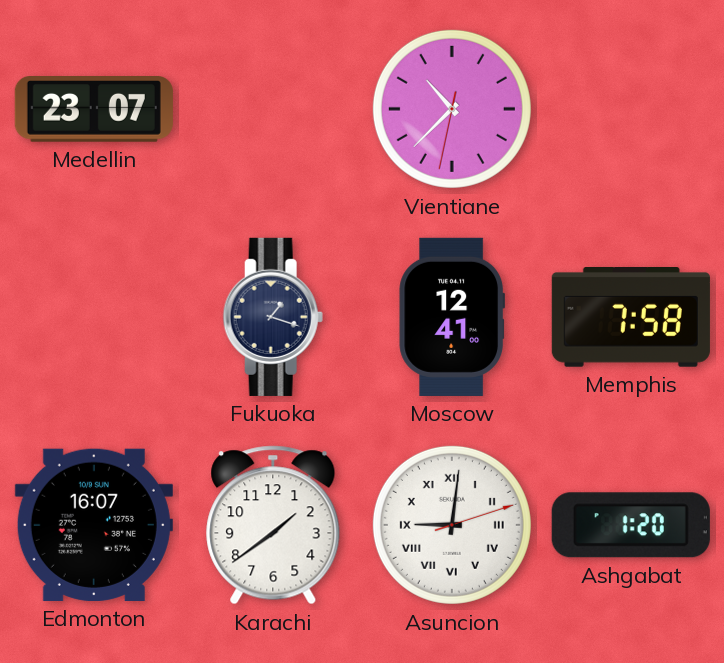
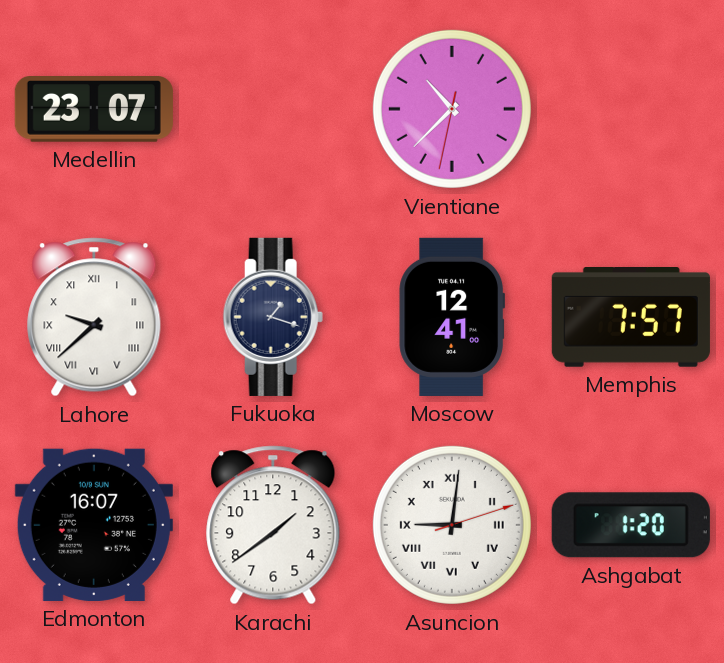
Lahore: none -> 9:38 (94, 317)
Memphis: 7:58 -> 7:57 (631, 318)
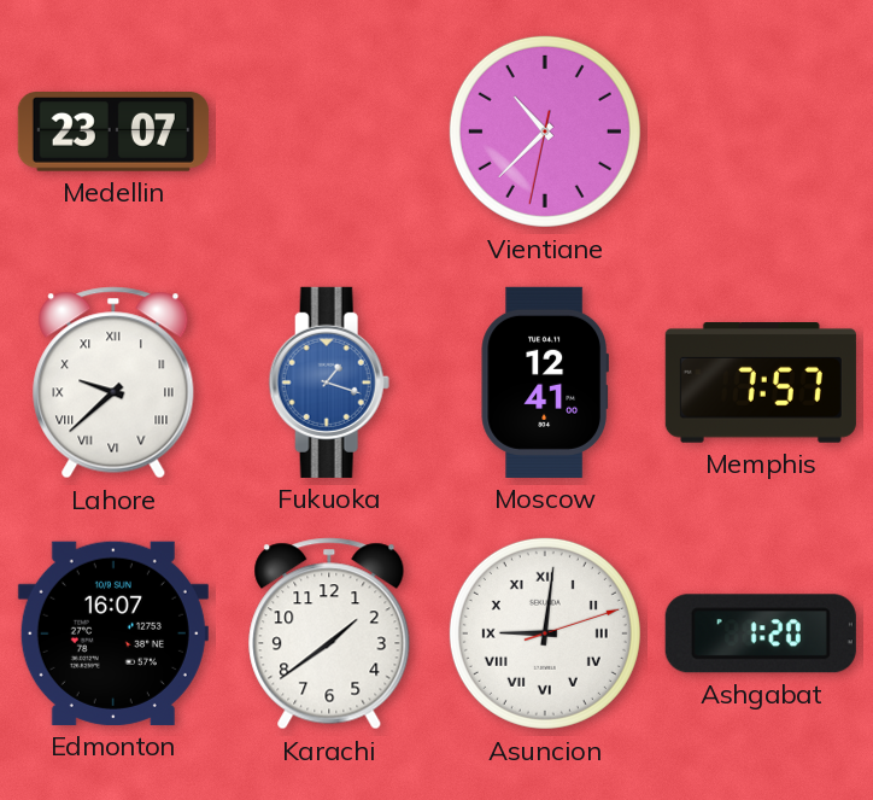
Fukuoka dial: navy -> blue (329, 383)
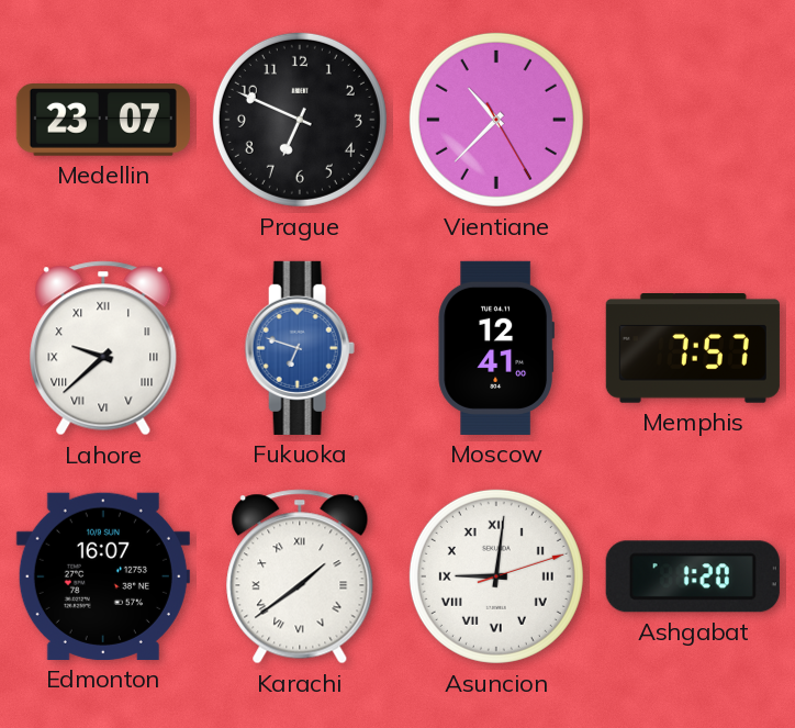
Prague: none -> 6:49 (300, 120)
Vientiane: 10:37:32 -> 10:37:25 (496, 120)
Fukuoka: 1:18 -> 6:48 (300, 348)
Karachi numerals: Arabic -> Roman (300, 576)
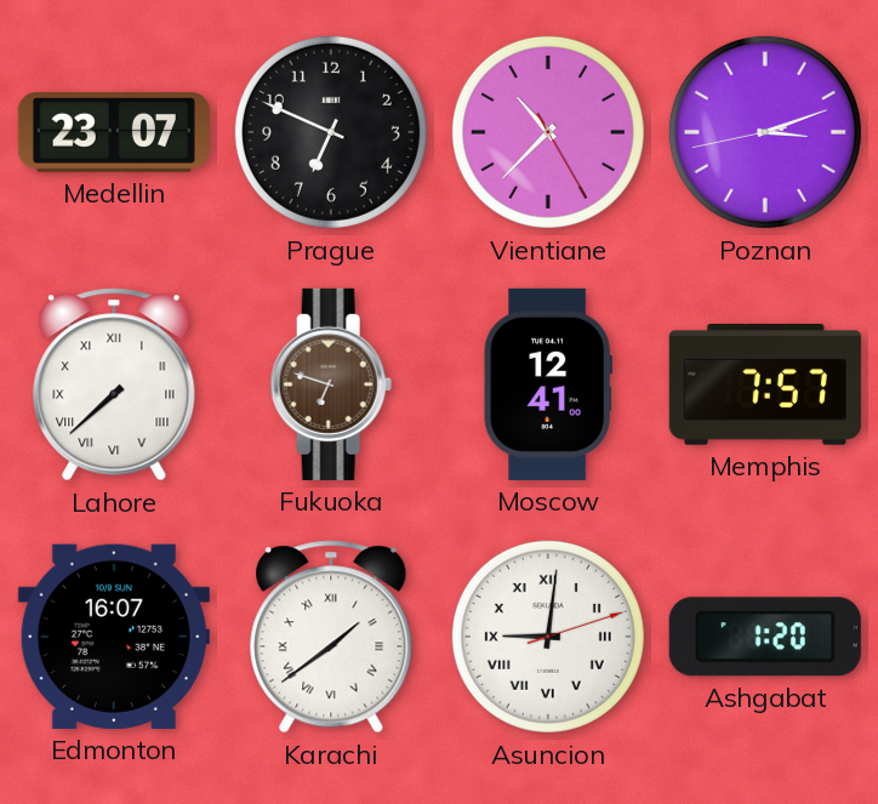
Poznan: none -> 3:11 (765, 132)
Lahore: 9:38 -> 7:38 (114, 384)
Fukuoka dial: blue -> brown (331, 384)
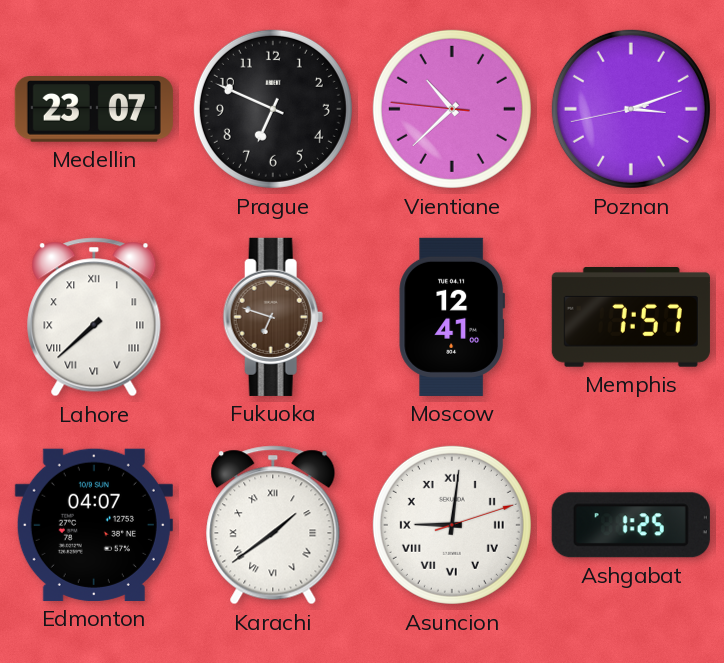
Vientiane: 10:37:25 -> 10:37:46 (452, 109)
Edmonton: 16:07 -> 04:07 (94, 525)
Ashgabat: 1:20 -> 1:25 (631, 525)
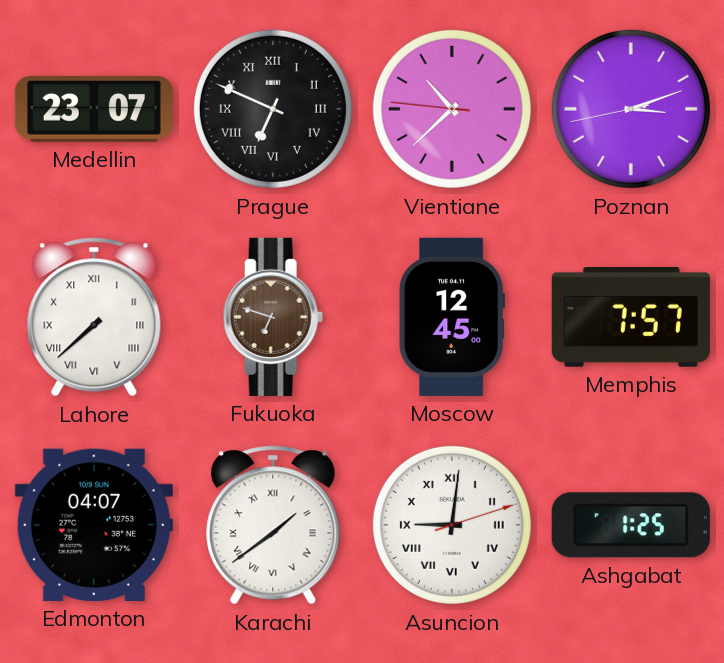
Prague numerals: Arabic -> Roman (273, 109)
Moscow: 12:41 -> 12:45 (451, 317)
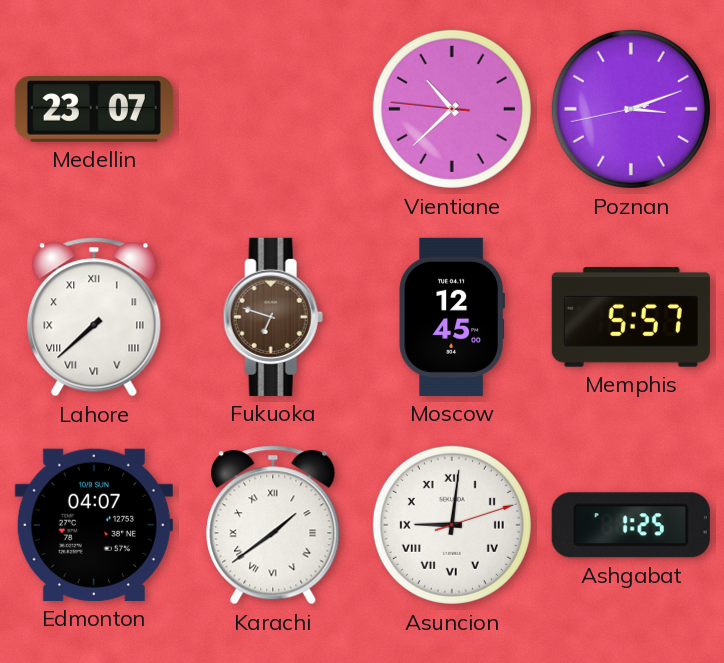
Prague: 6:49 -> none (273, 109)
Memphis: 7:57 -> 5:57 (631, 318)
